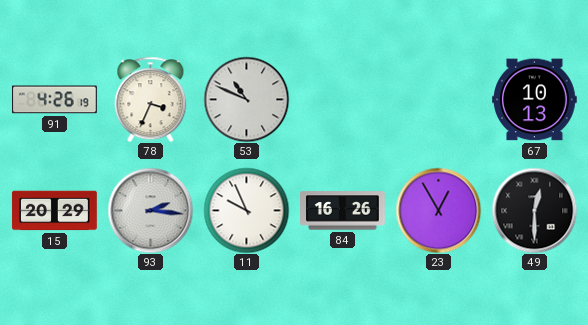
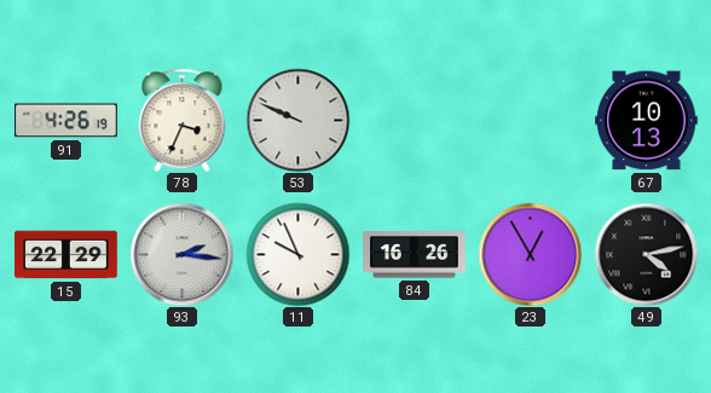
53: 10:49 -> 9:49 (297, 120)
15: 20:29 -> 22:29 (67, 255)
49: 12:30 -> 4:13 (646, 254)
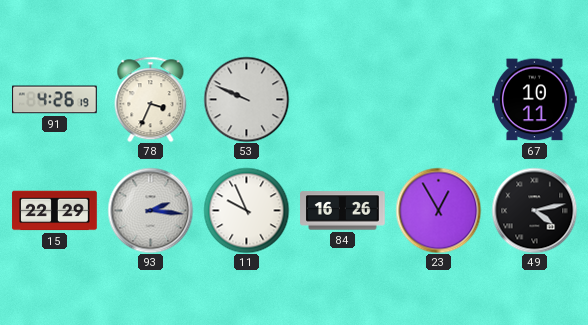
67: 10:13 -> 10:11 (535, 100)
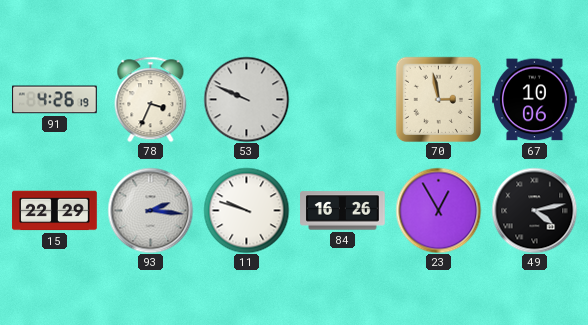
70: none -> 2:58 (438, 99)
67: 10:11 -> 10:06 (535, 100)
11: 9:56 -> 9:48 (246, 210)
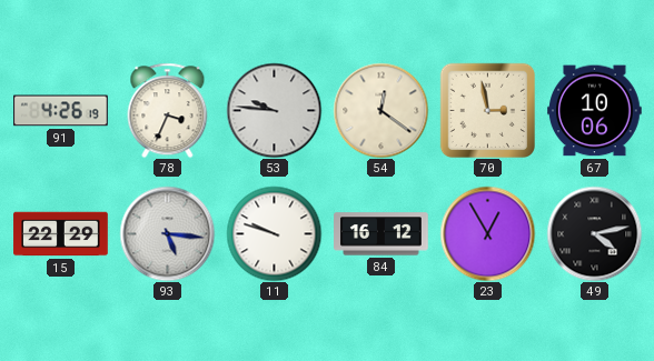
53: 9:49 -> 9:46 (274, 110)
54: none -> 12:21 (380, 110)
93: 2:16 -> 5:16 (167, 233)
84: 16:26 -> 16:12 (381, 234)
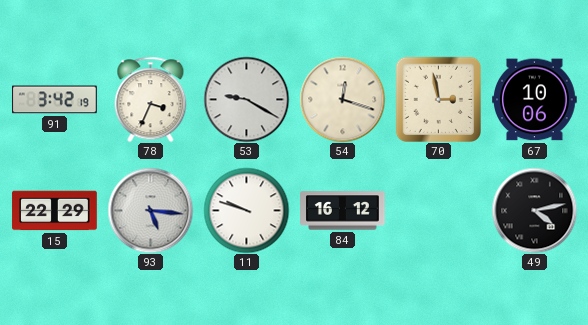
91: 4:26 -> 3:42 (55, 100)
53: 9:46 -> 9:20 (246, 99)
54: 12:21 -> 12:18 (342, 99)
23: 12:55 -> none (487, 233)
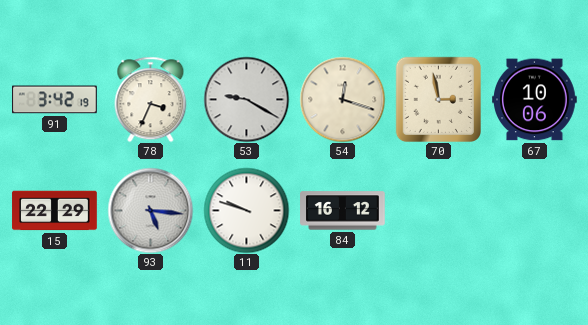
49: 4:13 -> none (534, 210)
